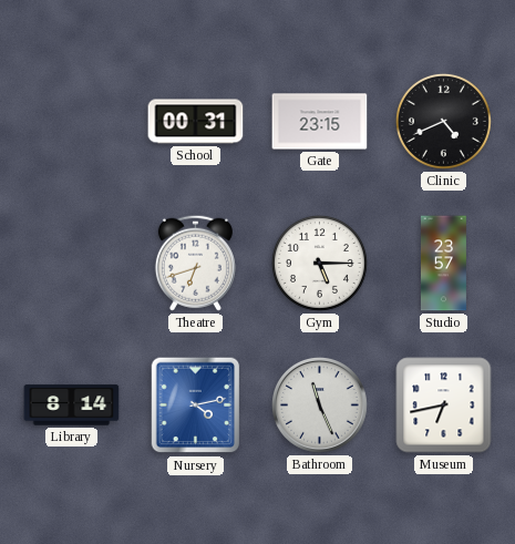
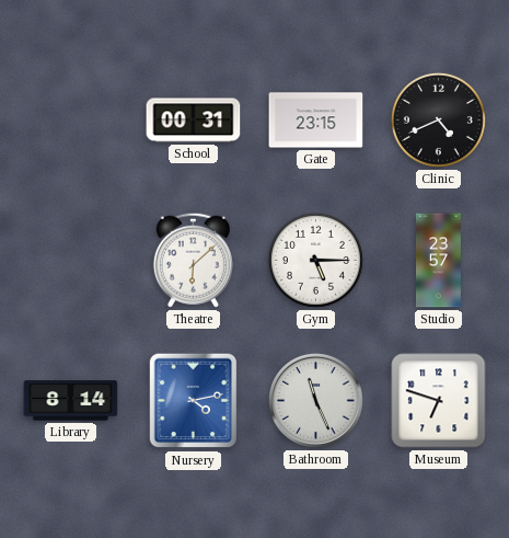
Theatre: 6:42 -> 6:08 (193, 260)
Museum: 6:43 -> 6:48 (439, 401)
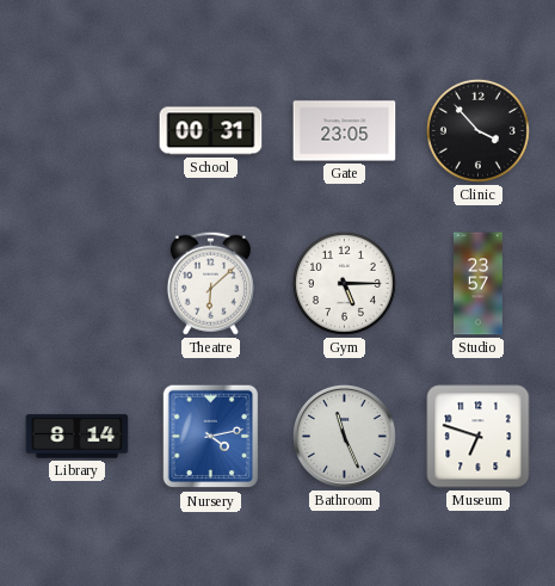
Gate: 23:15 -> 23:05 (345, 131)
Clinic: 4:41 -> 3:53 (477, 130)
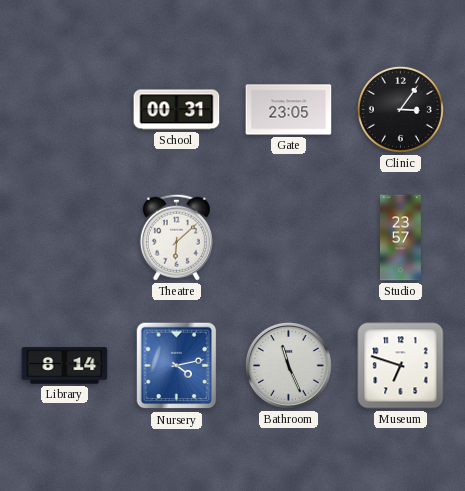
Clinic: 3:53 -> 3:06 (400, 109)
Gym: 5:15 -> none (344, 283)
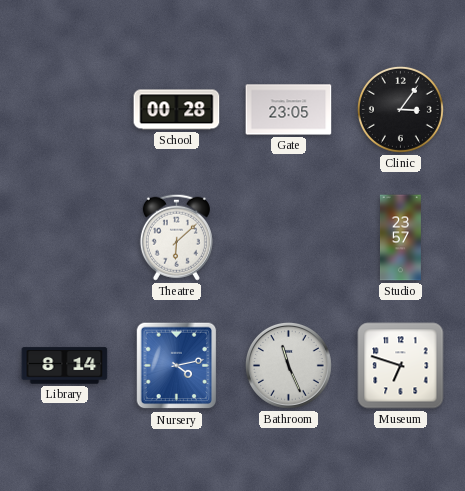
School: 00:31 -> 00:28 (177, 110)
